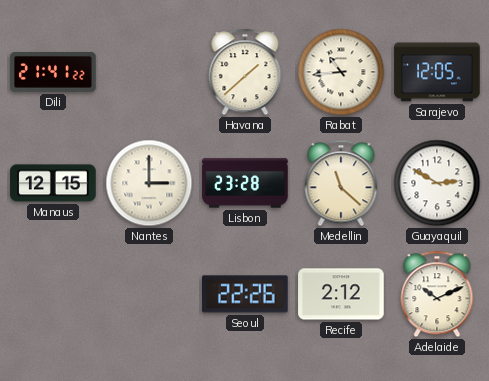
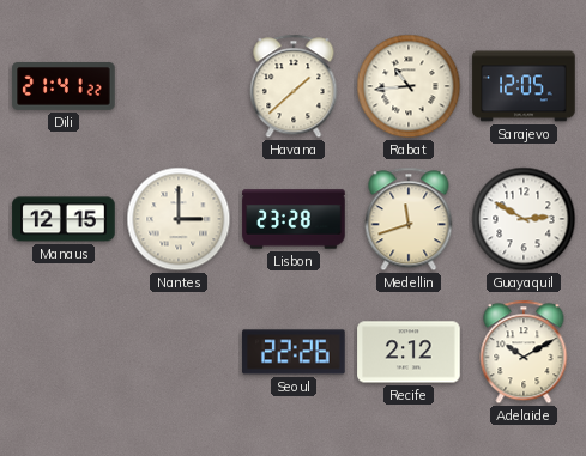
Medellin: 11:22 -> 11:42 (409, 219)
Adelaide: 10:11 -> 10:10 (524, 352)
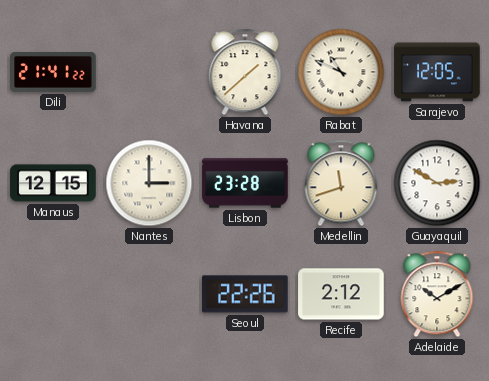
Rabat: 10:44 -> 10:49 (341, 72)
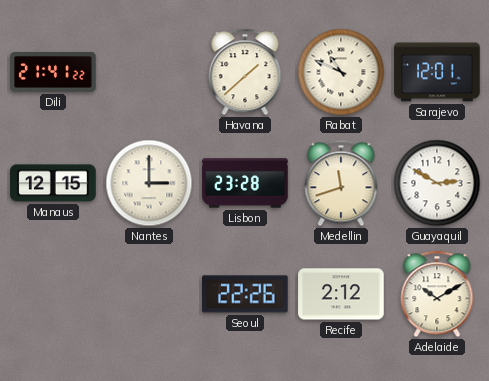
Sarajevo: 12:05 -> 12:01 (437, 72)
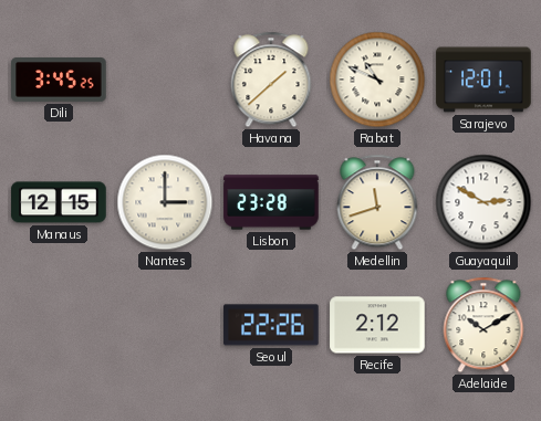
Dili: 21:41 -> 3:45 (59, 81)
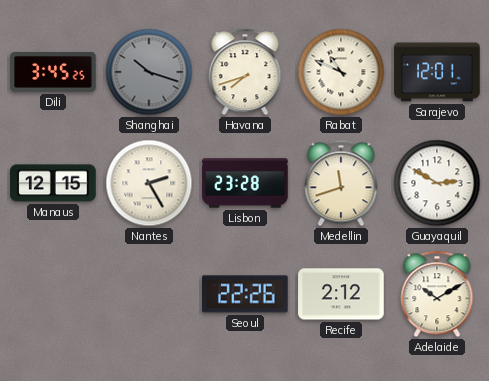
Shanghai: none -> 10:18 (149, 72)
Havana: 1:38 -> 7:42 (245, 72)
Nantes: 3:00 -> 2:25 (149, 183)
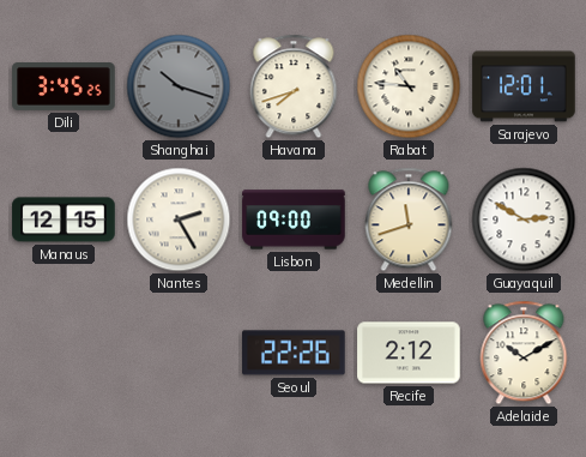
Rabat: 10:49 -> 10:46 (409, 86)
Lisbon: 23:28 -> 09:00 (294, 220)
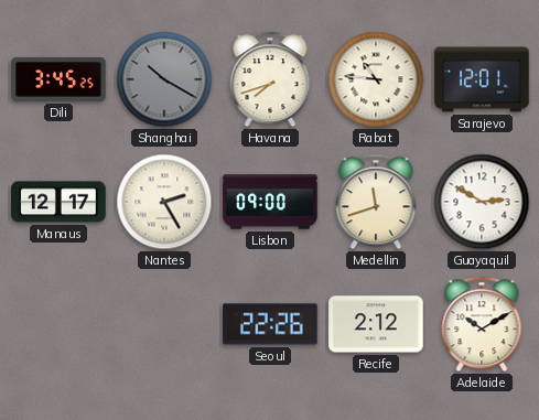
Shanghai: 10:18 -> 10:20 (164, 79)
Manaus: 12:15 -> 12:17 (58, 202)
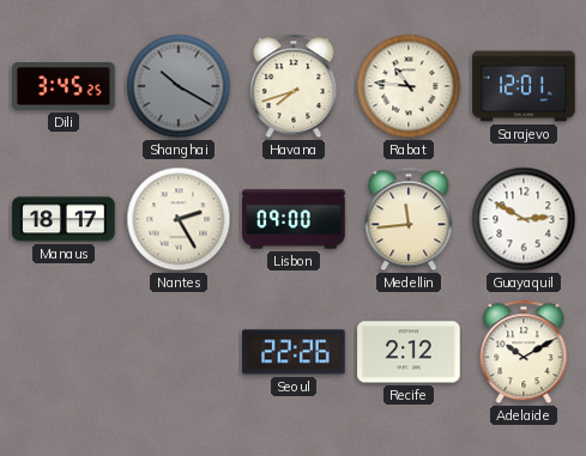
Manaus: 12:17 -> 18:17 (64, 219)
Medellin: 11:42 -> 11:44 (409, 219)
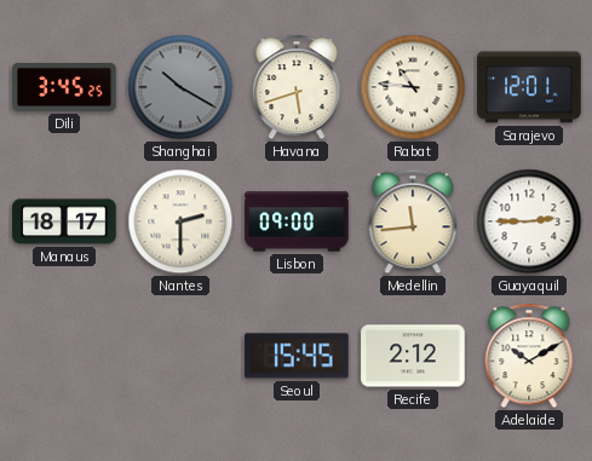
Havana: 7:42 -> 5:42 (297, 87)
Nantes: 2:25 -> 2:30 (180, 221)
Guayaquil: 2:50 -> 2:45 (529, 221)
Seoul: 22:26 -> 15:45 (297, 356)
